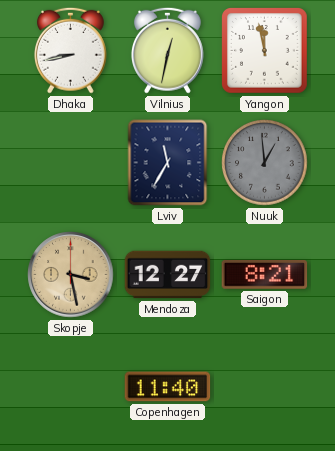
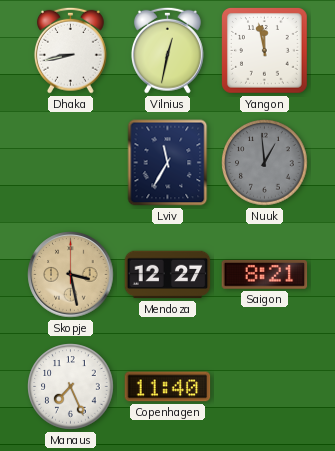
Manaus: none -> 7:26 (71, 387)
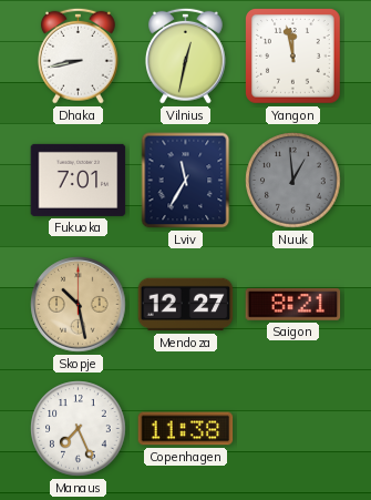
Fukuoka: none -> 7:01 (79, 180)
Skopje: 3:28 -> 10:28 (79, 305)
Copenhagen: 11:40 -> 11:38 (186, 429)
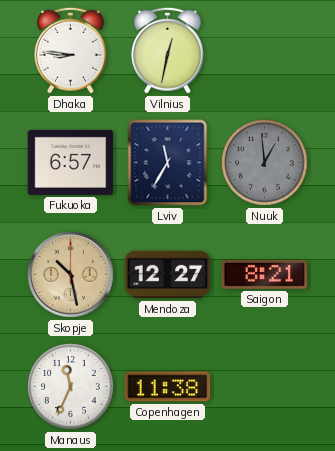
Dhaka: 8:43 -> 8:46 (70, 50)
Yangon: 11:58 -> none (293, 57)
Fukuoka: 7:01 -> 6:57 (71, 162)
Manaus: 7:26 -> 11:34 (71, 387)
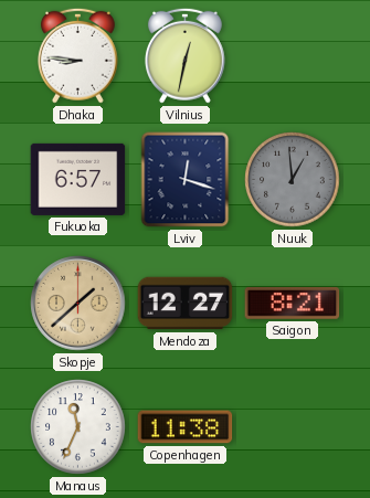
Lviv: 11:35 -> 12:18 (186, 180)
Skopje: 10:28 -> 1:38 (78, 304)
